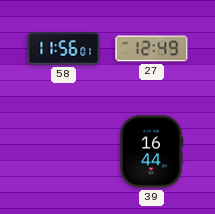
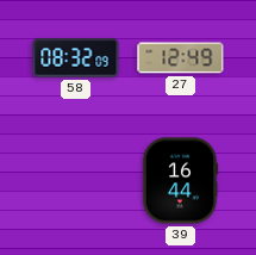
58: 11:56 -> 08:32 (76, 58)
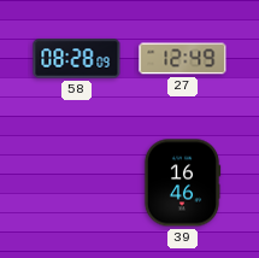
58: 08:32 -> 08:28 (77, 59)
39: 16:44 -> 16:46 (182, 183)
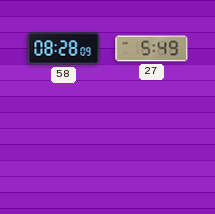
27: 12:49 -> 5:49 (152, 49)
39: 16:46 -> none (182, 183)
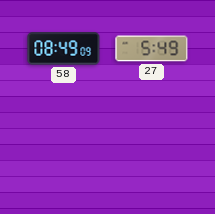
58: 08:28 -> 08:49 (64, 49)
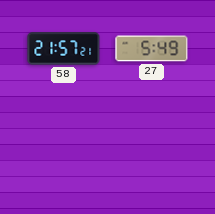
58: 08:49 -> 21:57 (64, 49)
